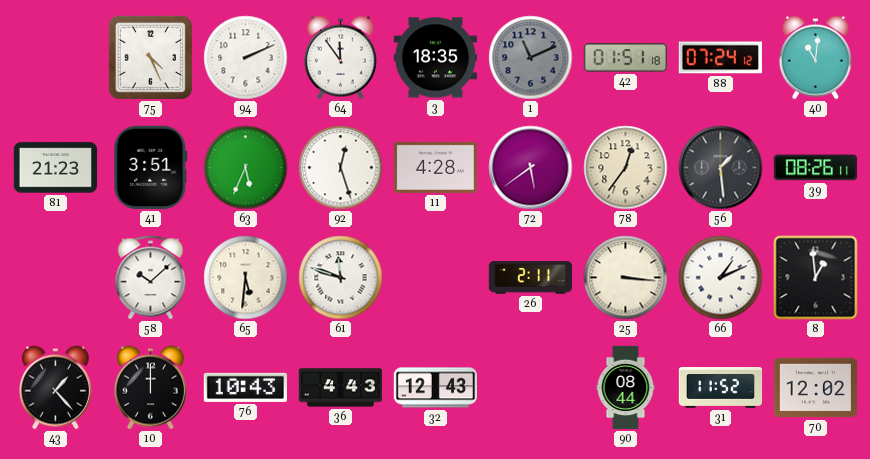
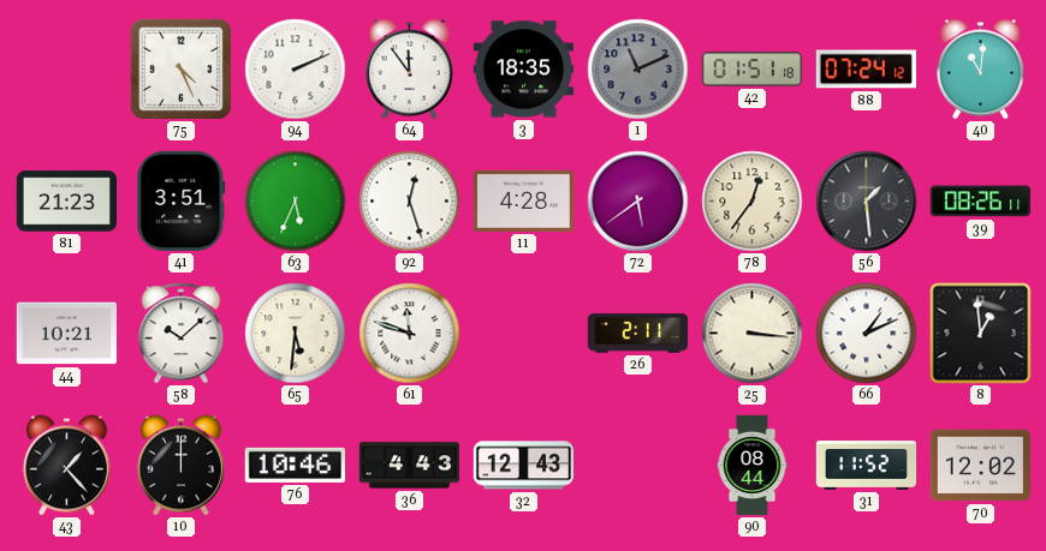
44: none -> 10:21 (66, 334)
76: 10:43 -> 10:46 (295, 465)
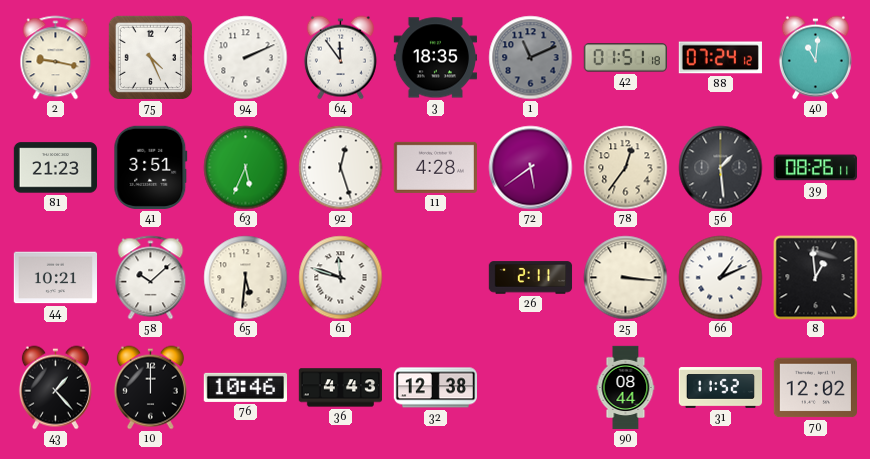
2: none -> 9:17 (56, 58)
32: 12:43 -> 12:38 (435, 388)
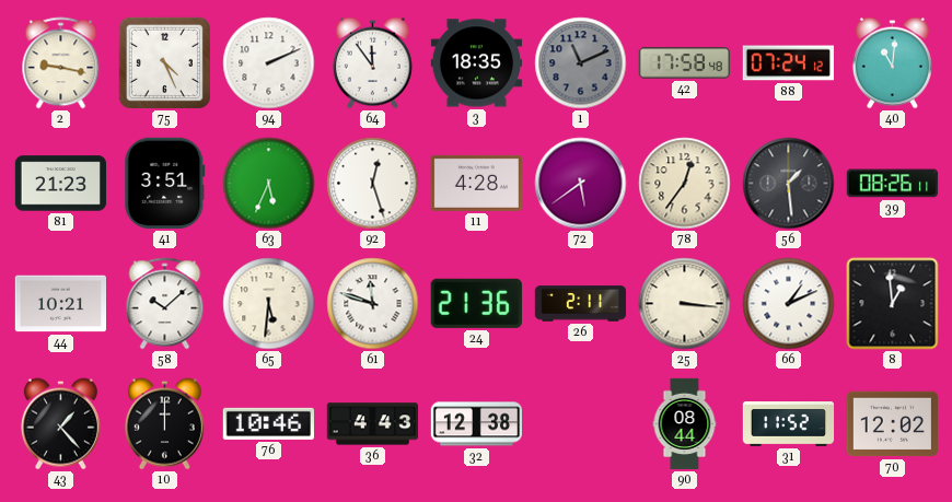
42: 01:51 -> 17:58 (684, 63)
24: none -> 21:36 (476, 303)
